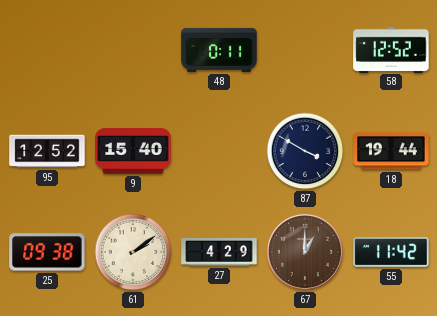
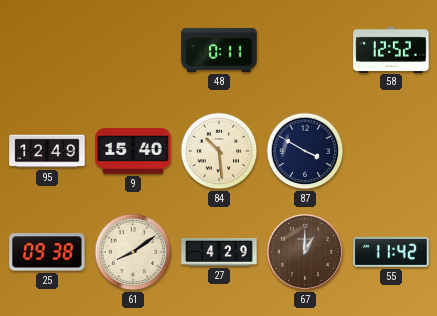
95: 12:52 -> 12:49 (47, 151)
84: none -> 10:29 (219, 151)
18: 19:44 -> none (391, 151)
61: 2:09 -> 8:09 (133, 252)
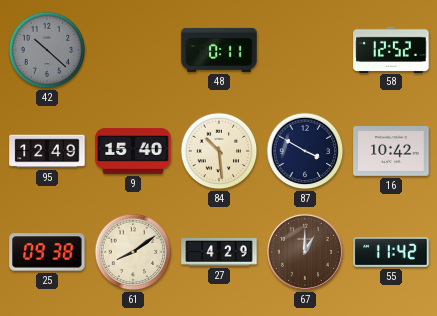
42: none -> 10:22 (47, 50)
16: none -> 10:42 (391, 151)
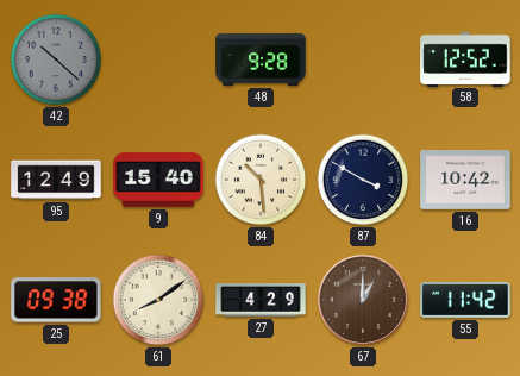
48: 0:11 -> 9:28 (261, 59)
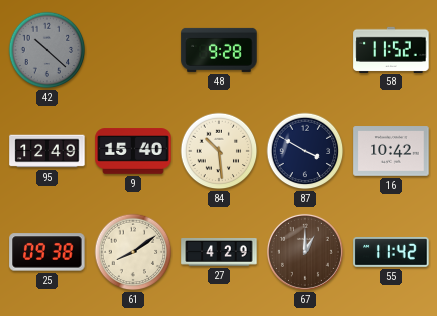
58: 12:52 -> 11:52 (391, 49)
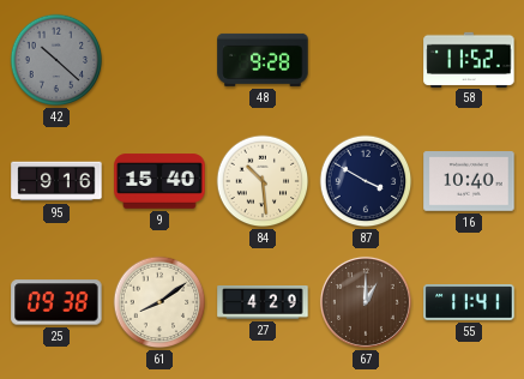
95: 12:49 -> 9:16 (56, 181)
16: 10:42 -> 10:40 (469, 181)
55: 11:42 -> 11:41 (469, 303)
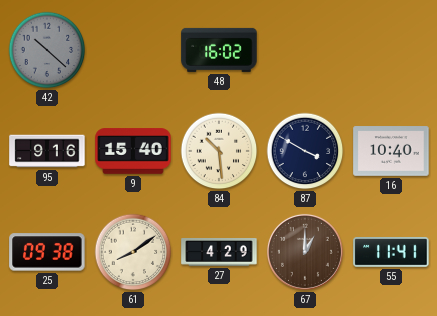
48: 9:28 -> 16:02 (219, 50)
58: 11:52 -> none (469, 59)
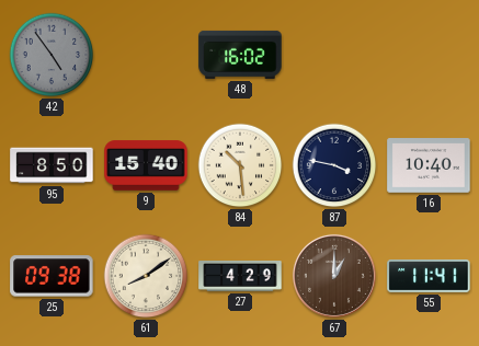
42: 10:22 -> 4:54 (52, 55)
95: 9:16 -> 8:50 (52, 165)
87: 3:50 -> 3:47 (334, 165)
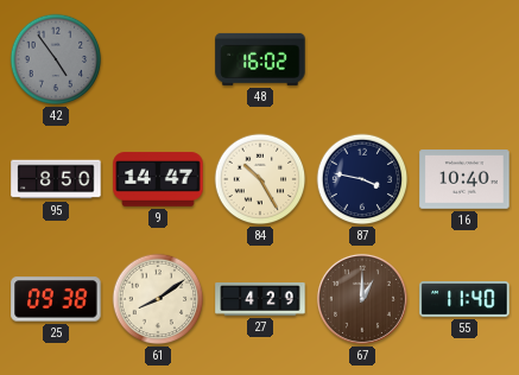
9: 15:40 -> 14:47 (158, 179)
84: 10:29 -> 10:25 (260, 179)
55: 11:41 -> 11:40 (464, 300)
